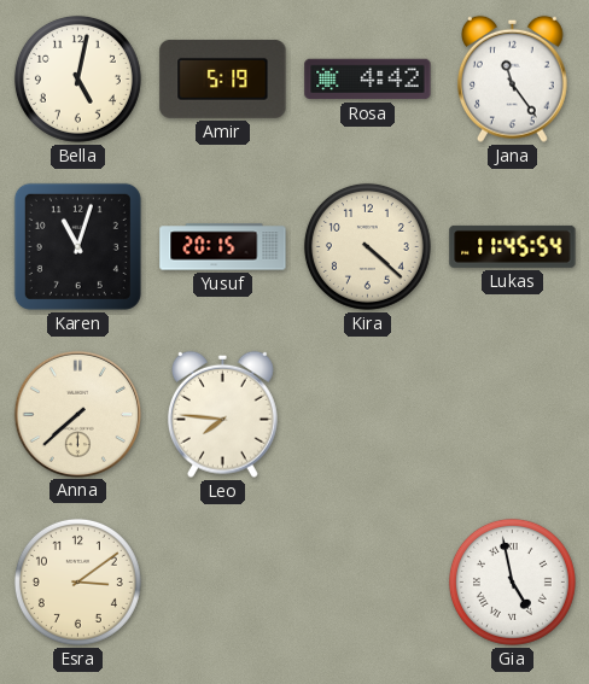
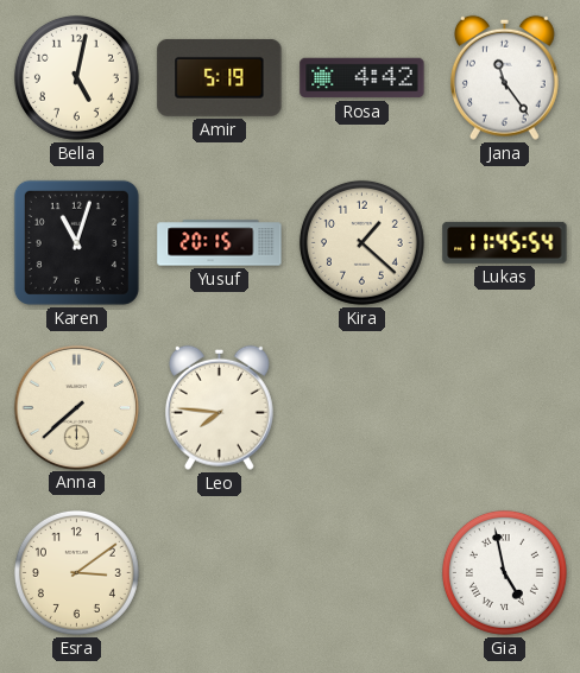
Kira: 4:22 -> 1:22 (361, 242)
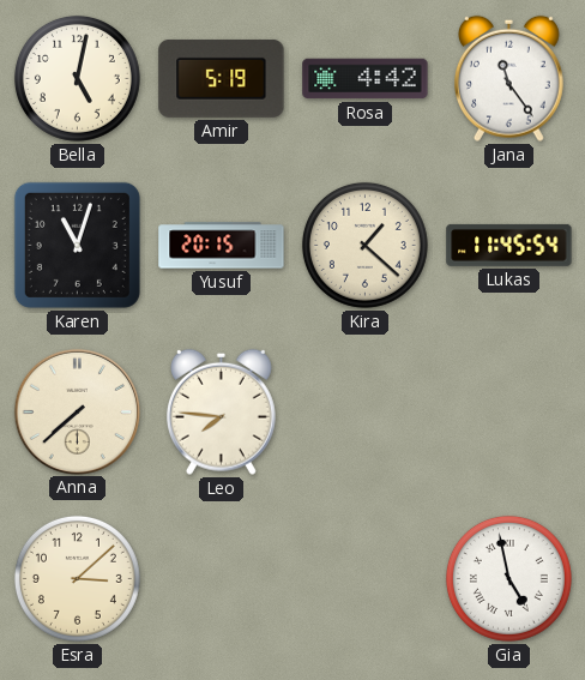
Esra: 3:09 -> 3:08 (77, 578)
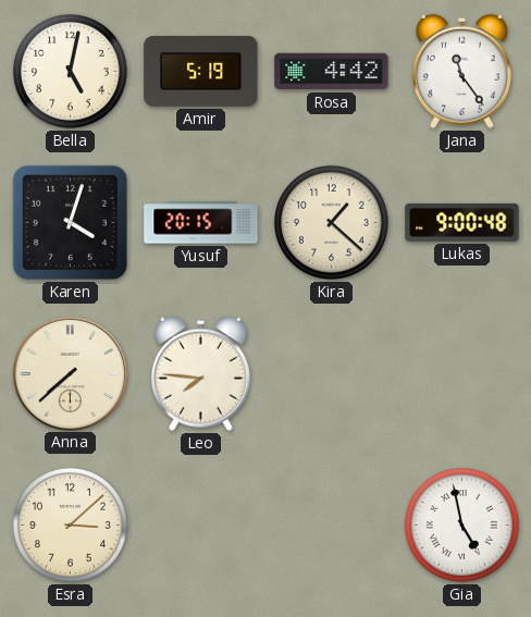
Karen: 11:03 -> 4:03 (70, 222)
Lukas: 11:45 -> 9:00 (462, 222)
